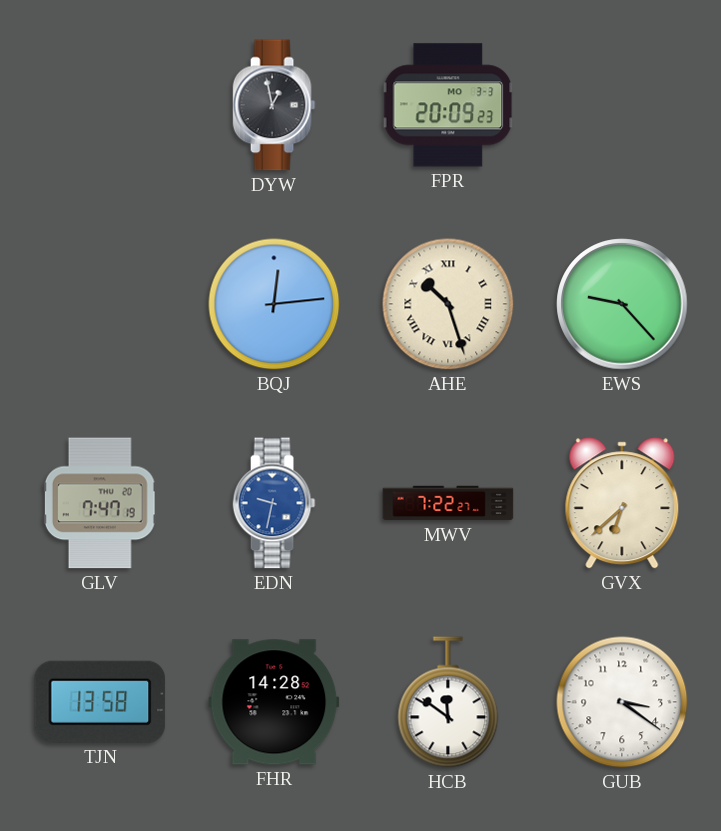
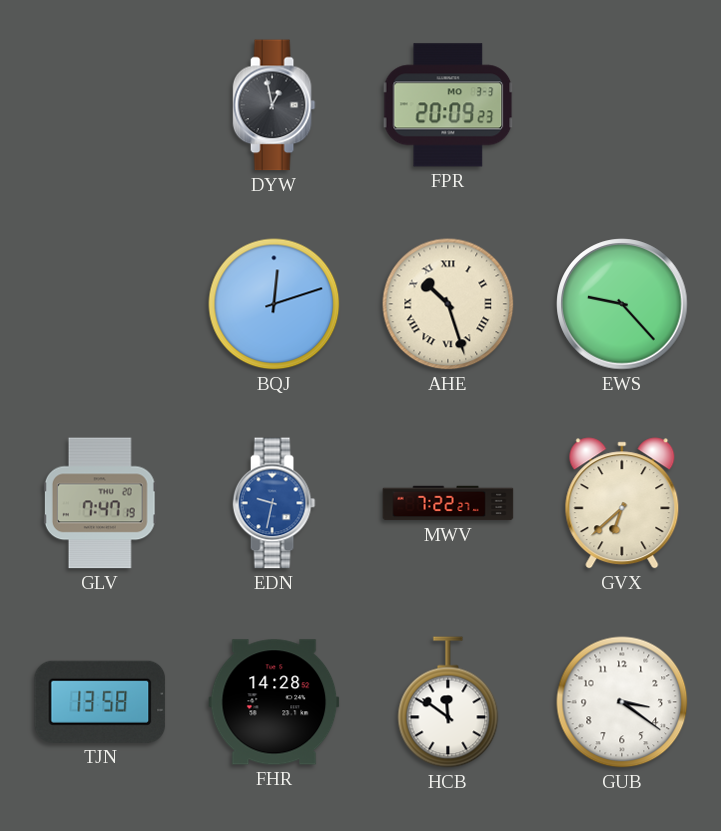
BQJ: 12:14 -> 12:12 (274, 304)
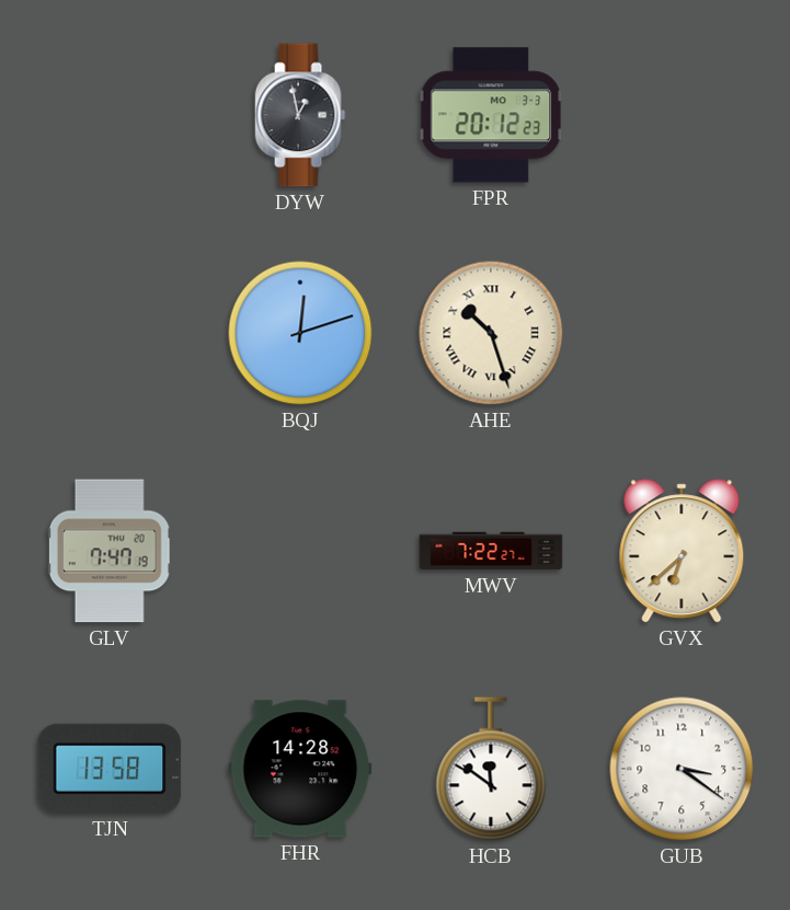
FPR: 20:09 -> 20:12 (491, 115)
EWS: 9:23 -> none (622, 304)
EDN: 9:32 -> none (274, 503)
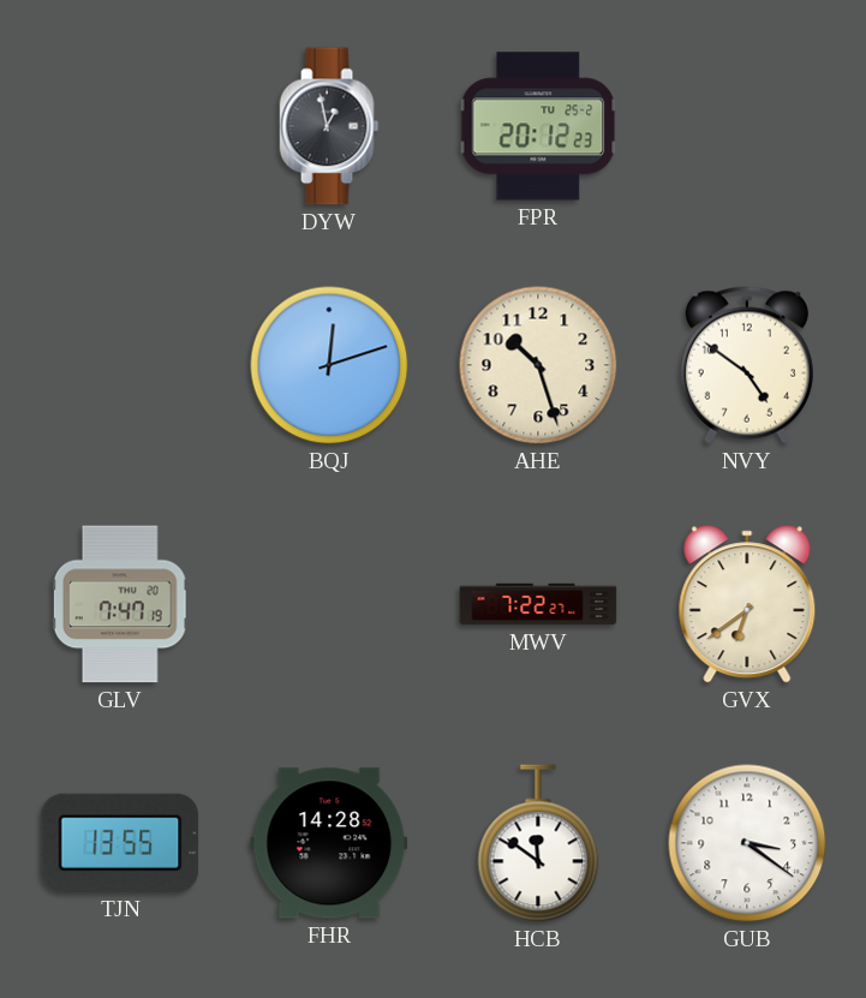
FPR date: MO 3-3 -> TU 25-2 (538, 126)
AHE numerals: Roman -> Arabic (538, 365)
NVY: none -> 4:51 (747, 365)
GVX: 6:38 -> 6:39 (747, 604)
TJN: 13:58 -> 13:55 (120, 843)
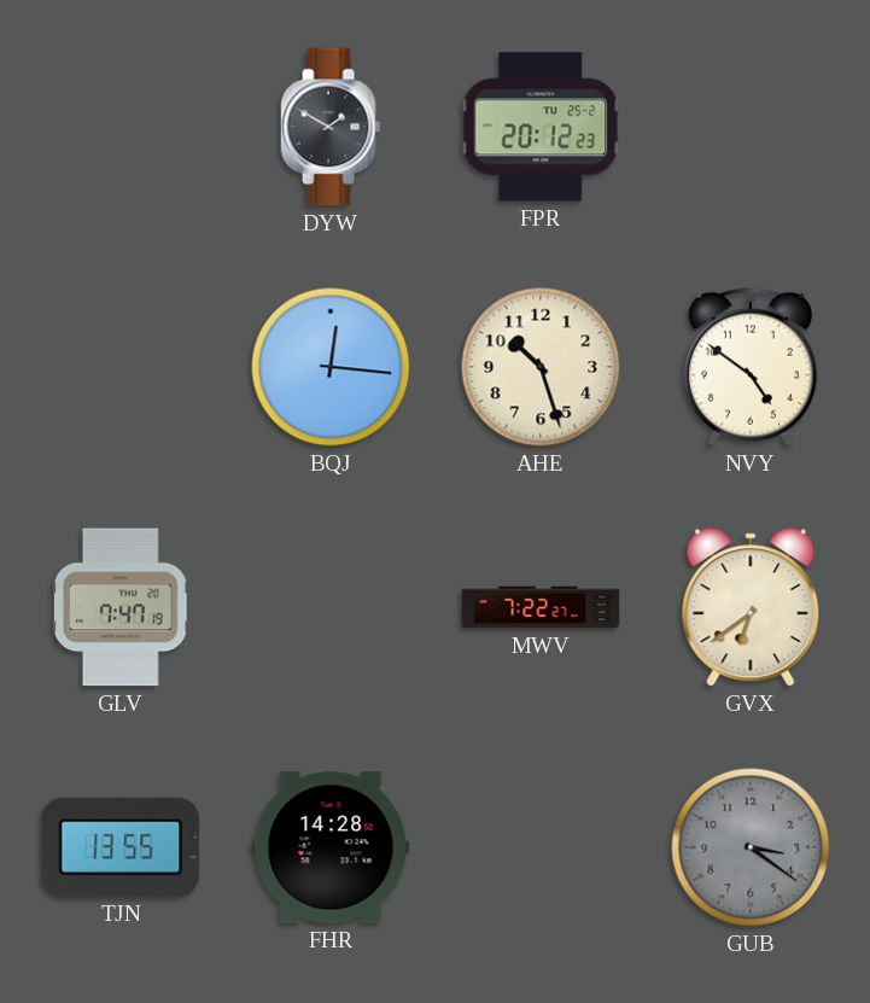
DYW: 12:58 -> 1:50 (331, 127)
BQJ: 12:12 -> 12:16 (331, 367)
HCB: 11:51 -> none (538, 843)
GUB dial: white -> grey (751, 847)
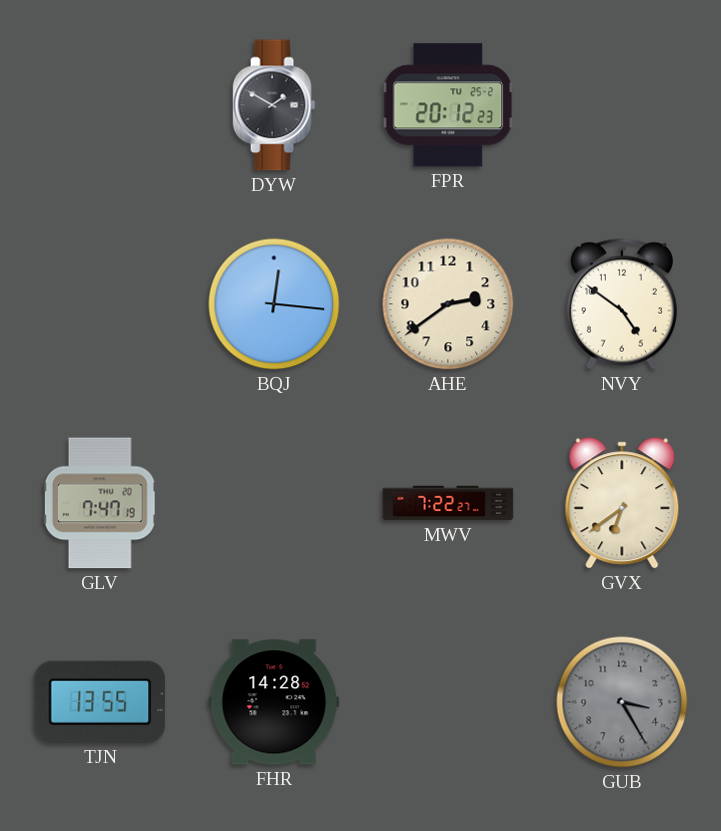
AHE: 10:27 -> 2:39 (448, 304)
GUB: 3:21 -> 3:25 (622, 702)
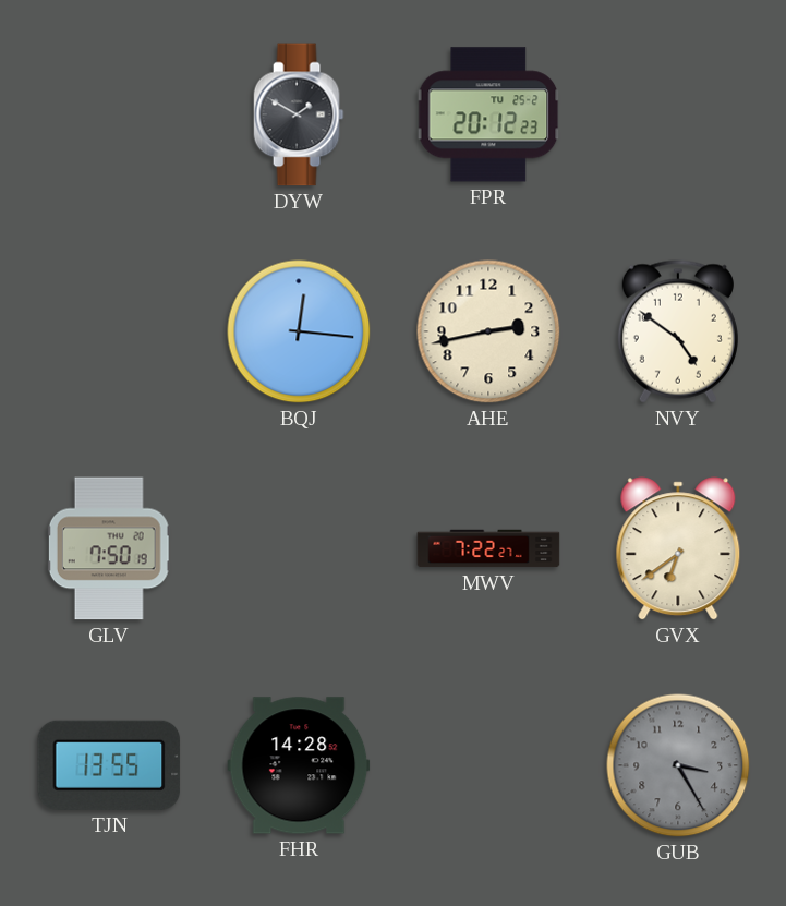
AHE: 2:39 -> 2:43 (488, 331)
GLV: 7:47 -> 7:50 (109, 548)
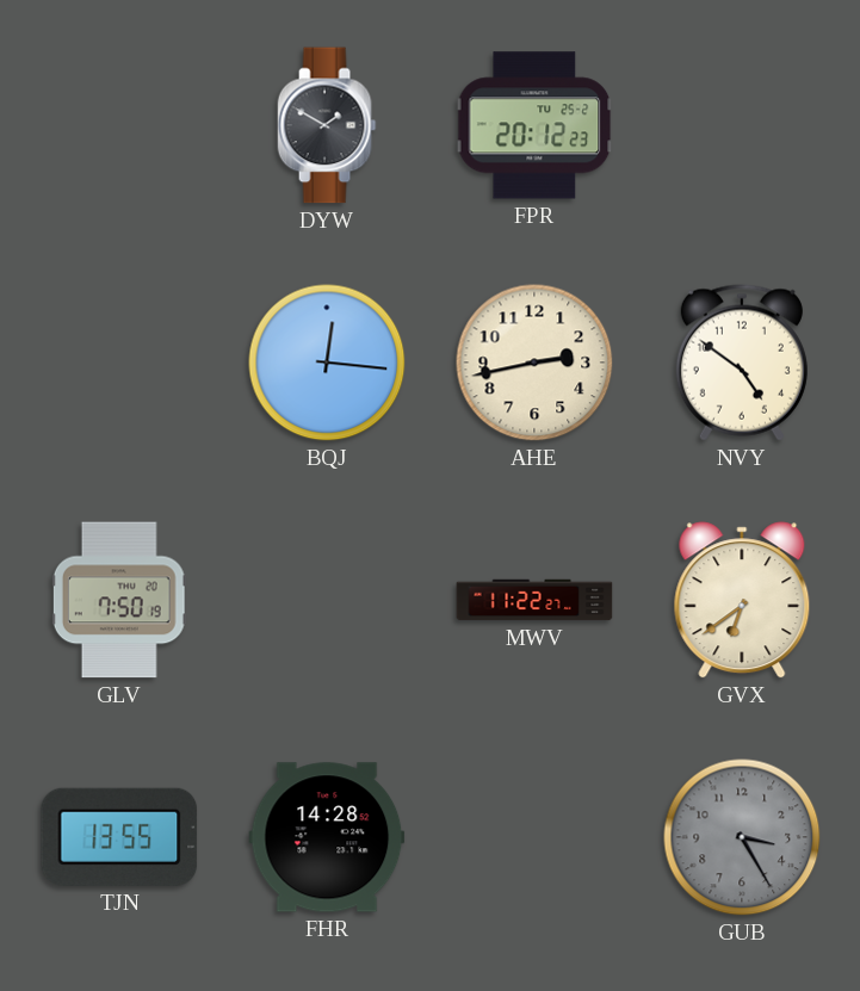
MWV: 7:22 -> 11:22 (534, 600)
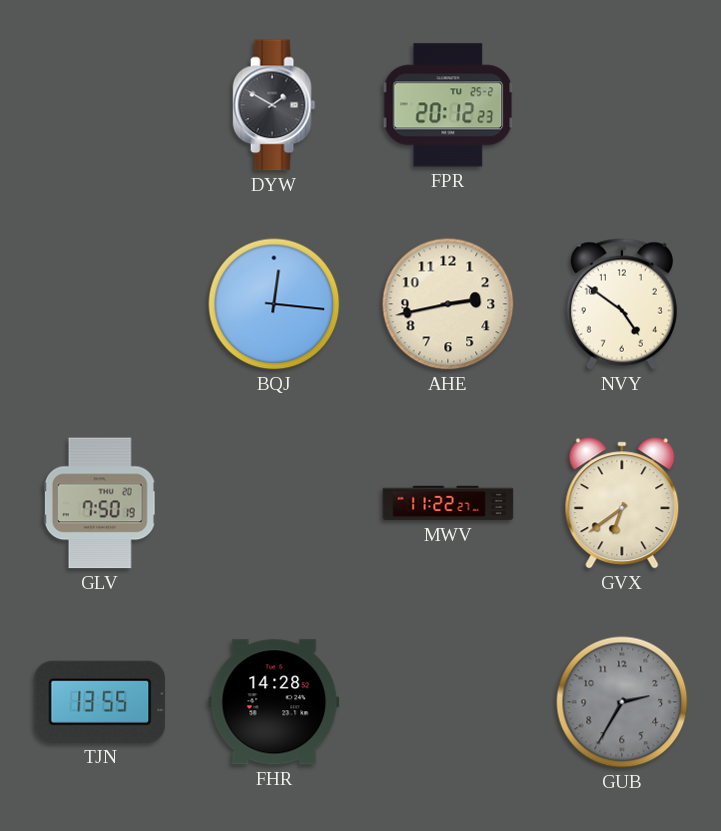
GUB: 3:25 -> 2:35 (622, 702)
